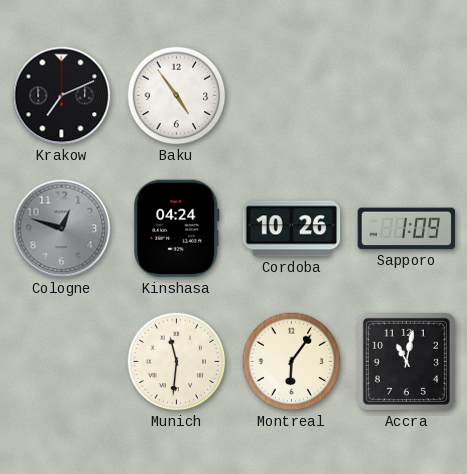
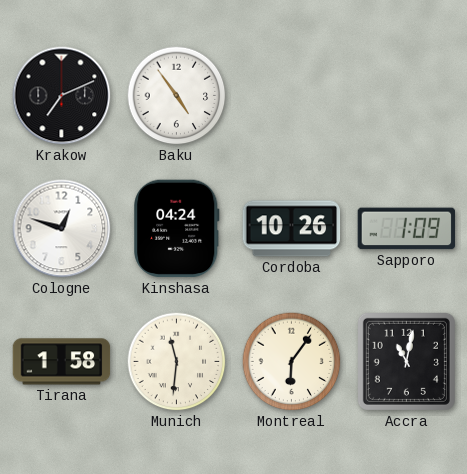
Cologne dial: grey -> white (62, 229)
Tirana: none -> 1:58 (62, 362)
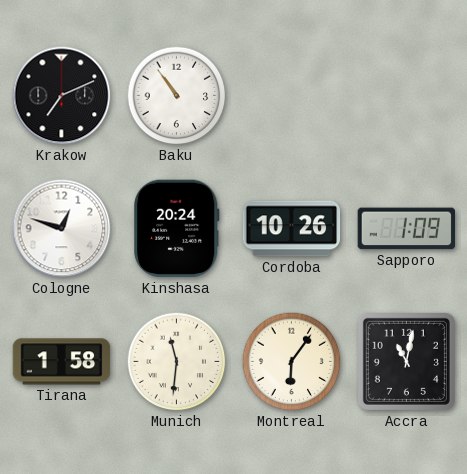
Baku: 4:54 -> 10:54 (177, 96)
Kinshasa: 04:24 -> 20:24 (177, 229)
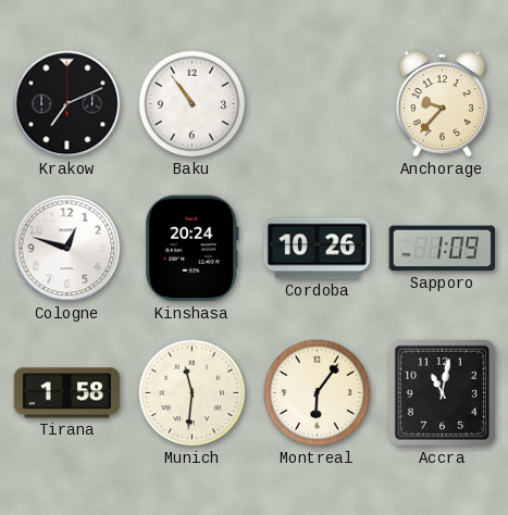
Anchorage: none -> 9:37 (443, 103)
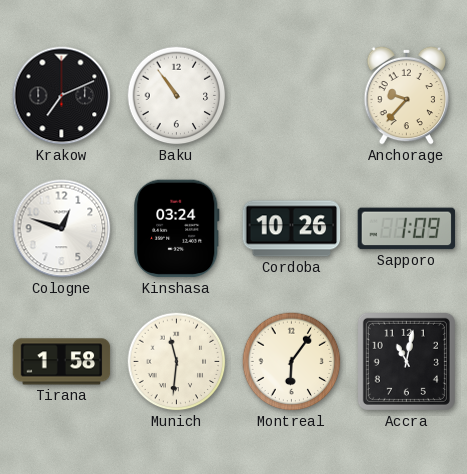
Kinshasa: 20:24 -> 03:24 (177, 229)
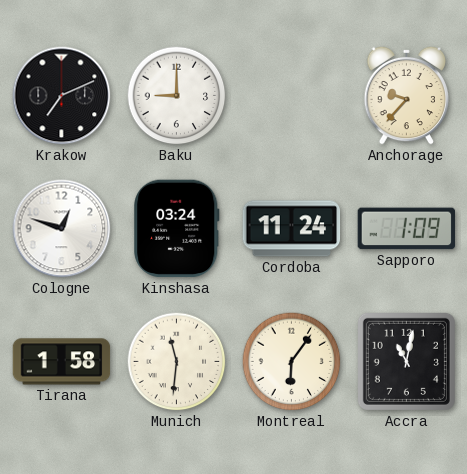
Baku: 10:54 -> 9:00 (177, 96)
Cordoba: 10:26 -> 11:24 (292, 229)
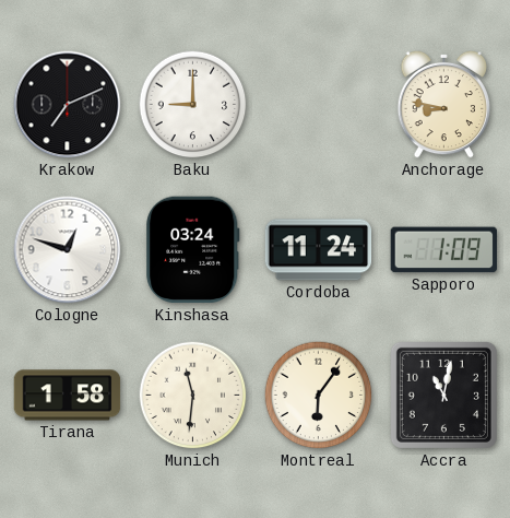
Anchorage: 9:37 -> 8:47 (444, 104)
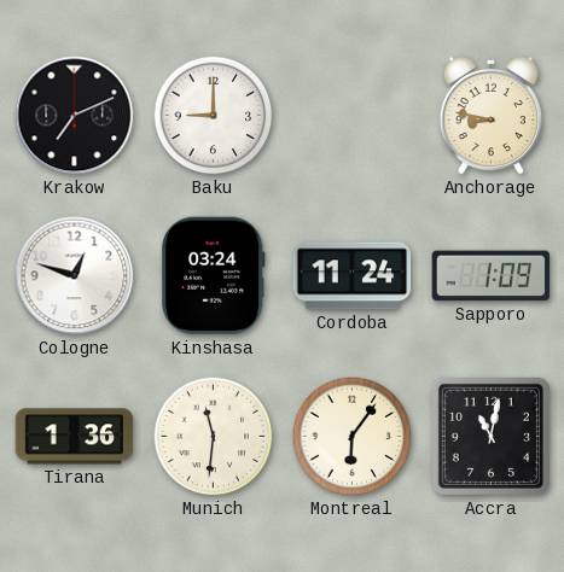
Tirana: 1:58 -> 1:36 (75, 437)
